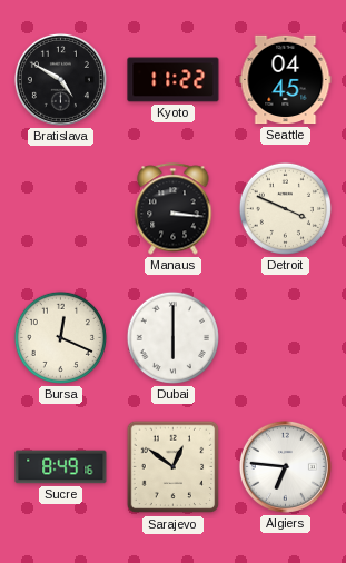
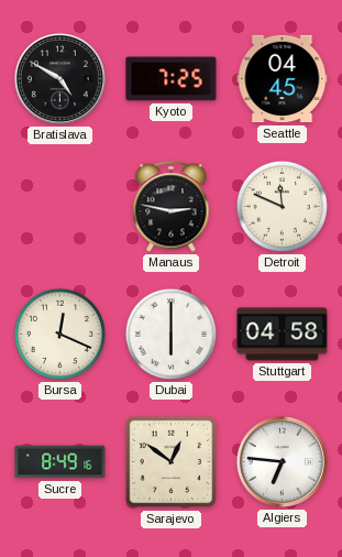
Kyoto: 11:22 -> 7:25 (172, 79)
Manaus: 3:16 -> 2:47 (172, 207)
Detroit: 3:49 -> 11:49 (282, 206)
Stuttgart: none -> 04:58 (283, 335)
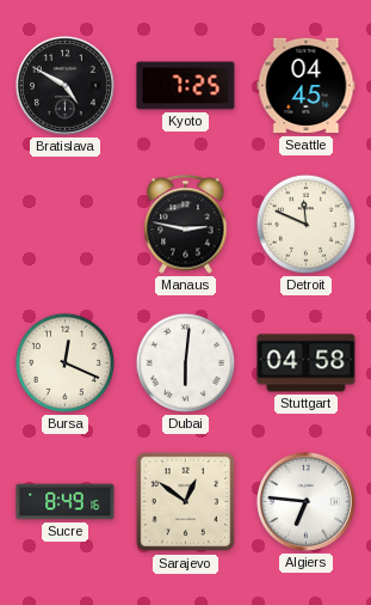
Dubai: 6:00 -> 6:01 (185, 362)
